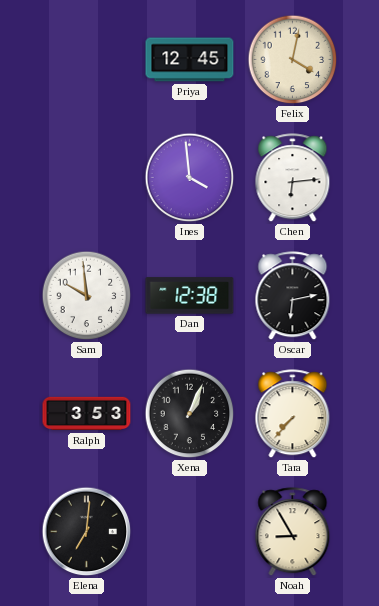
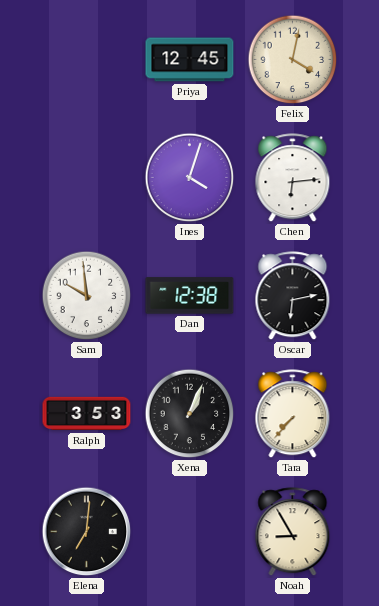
Ines: 3:59 -> 4:03 (190, 178)
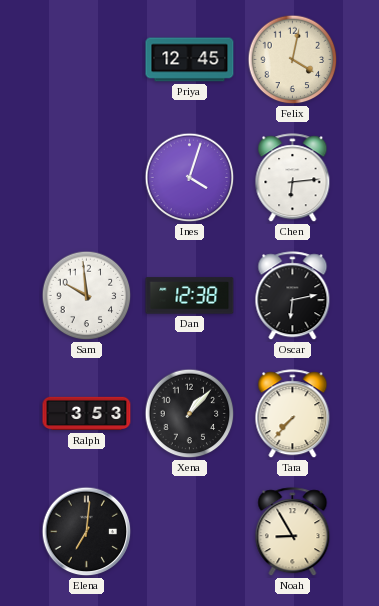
Xena: 1:04 -> 1:07 (190, 414)
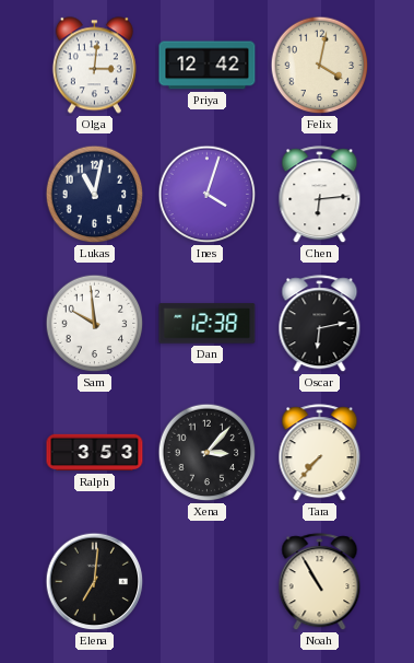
Olga: none -> 3:01 (94, 66)
Priya: 12:45 -> 12:42 (208, 66)
Lukas: none -> 11:02 (95, 195)
Xena: 1:07 -> 3:07 (208, 453)
Noah: 8:55 -> 10:55 (320, 582)
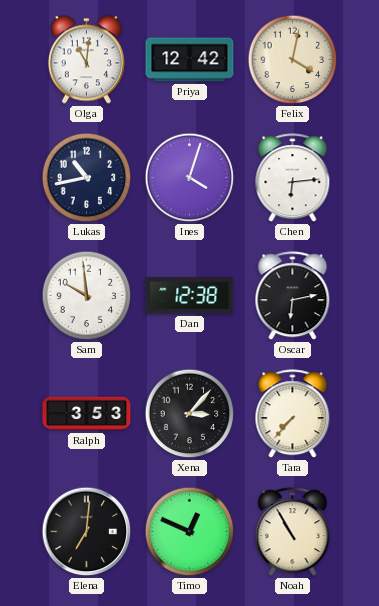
Olga: 3:01 -> 11:01 (86, 60)
Lukas: 11:02 -> 10:43 (87, 178)
Timo: none -> 12:49 (190, 532)
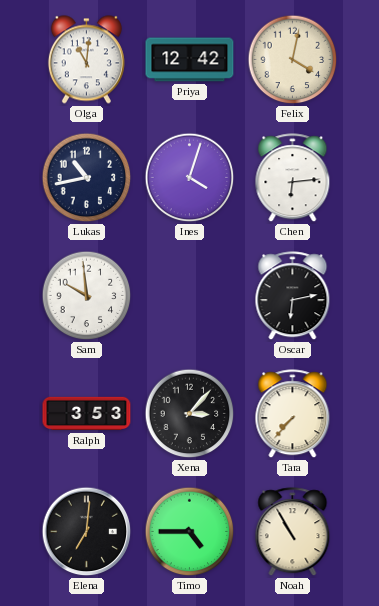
Dan: 12:38 -> none (190, 296)
Timo: 12:49 -> 4:45 (190, 532)
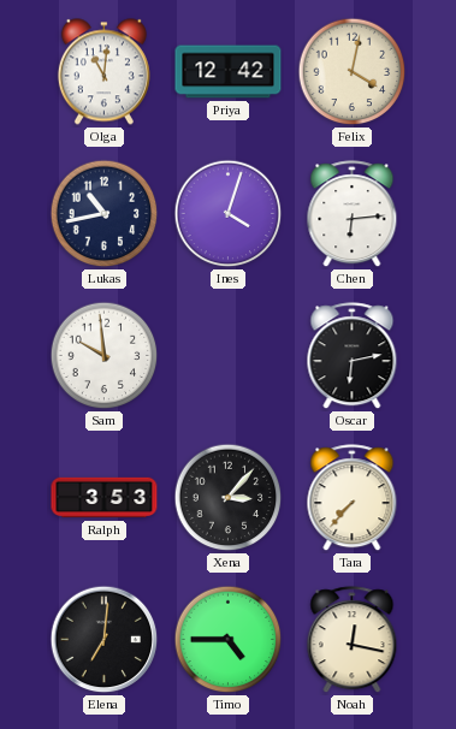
Noah: 10:55 -> 12:17 (353, 640)
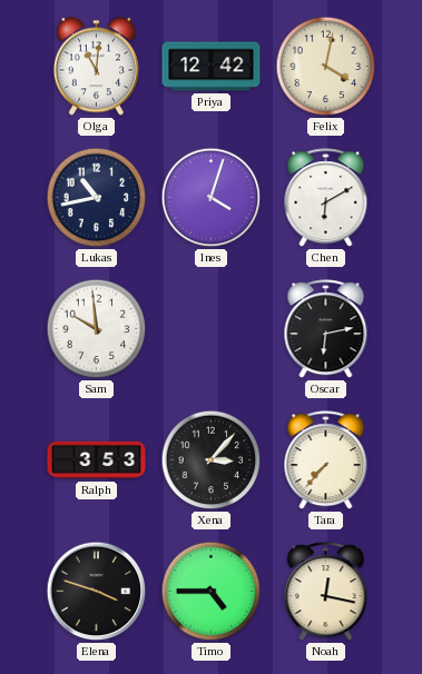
Chen: 6:14 -> 6:10 (326, 198)
Elena: 7:01 -> 3:48 (97, 592)
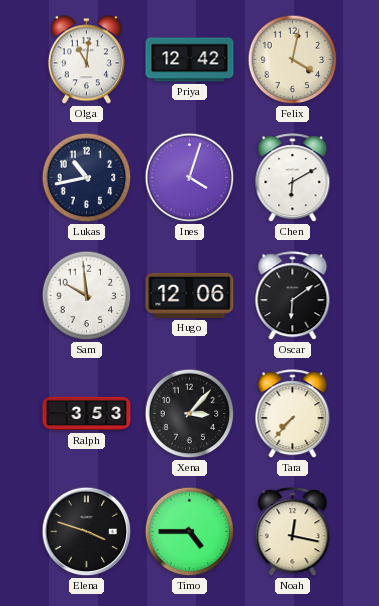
Hugo: none -> 12:06 (190, 295)
Oscar: 6:13 -> 6:09 (293, 296)
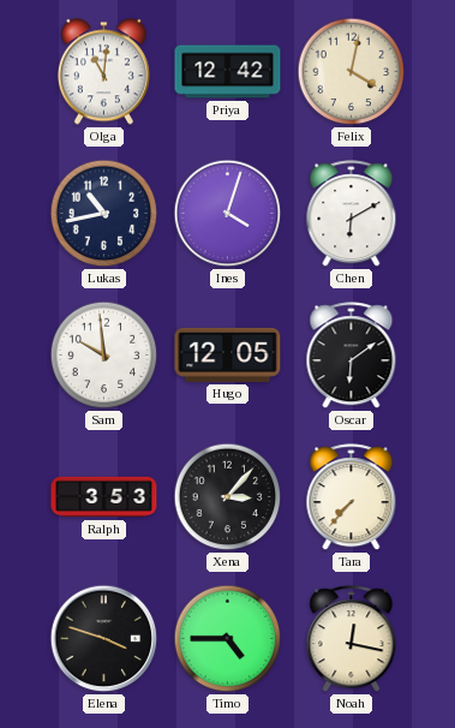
Hugo: 12:06 -> 12:05 (228, 354)
